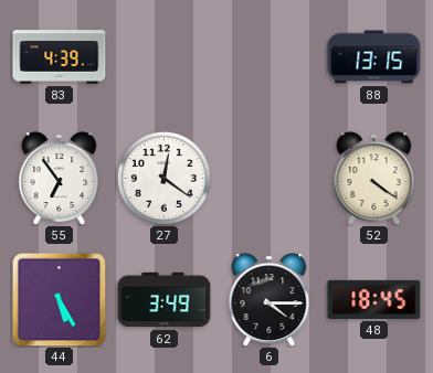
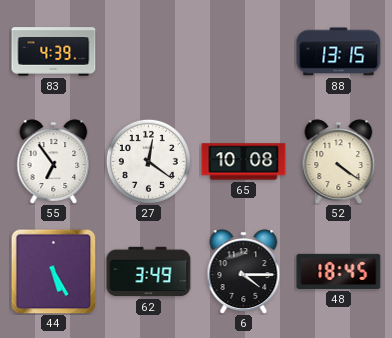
65: none -> 10:08 (244, 162)
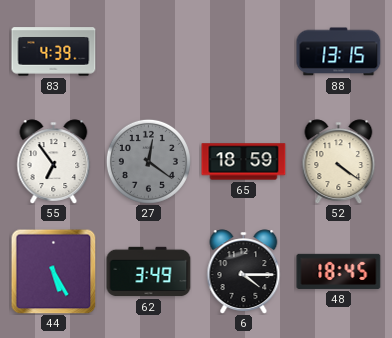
27 dial: white -> grey (148, 161)
65: 10:08 -> 18:59 (244, 162)
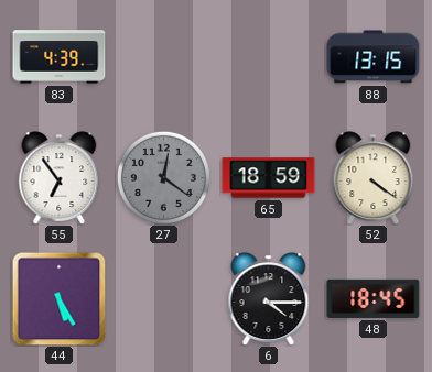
62: 3:49 -> none (149, 272)
